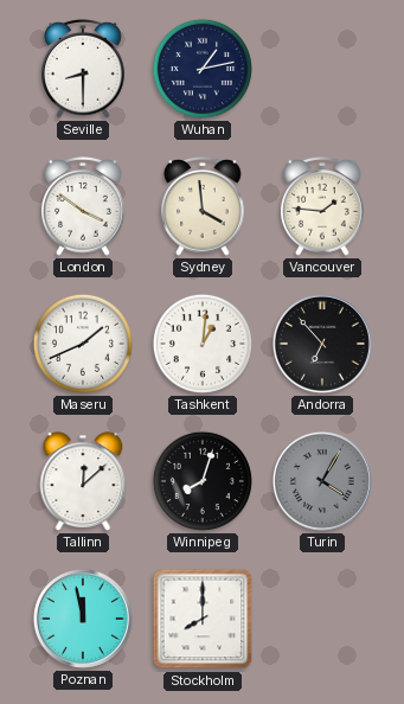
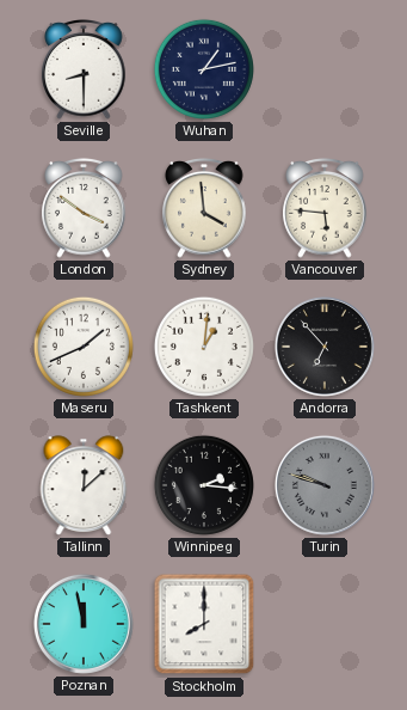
Vancouver: 1:46 -> 5:46 (325, 209)
Winnipeg: 8:03 -> 2:16 (204, 485)
Turin: 4:05 -> 9:48 (325, 485)
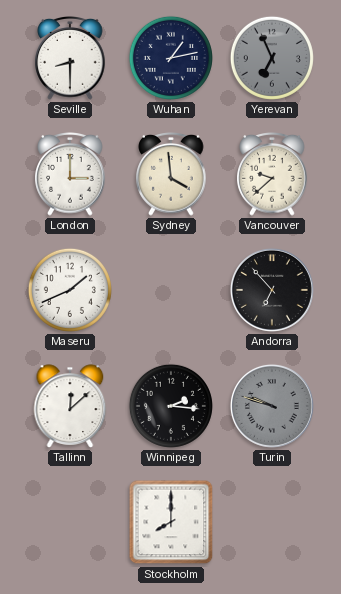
Yerevan: none -> 6:56 (272, 58)
London: 3:51 -> 3:00 (70, 175)
Vancouver: 5:46 -> 9:38 (272, 175)
Tashkent: 1:01 -> none (204, 347)
Poznan: 11:58 -> none (84, 624)
